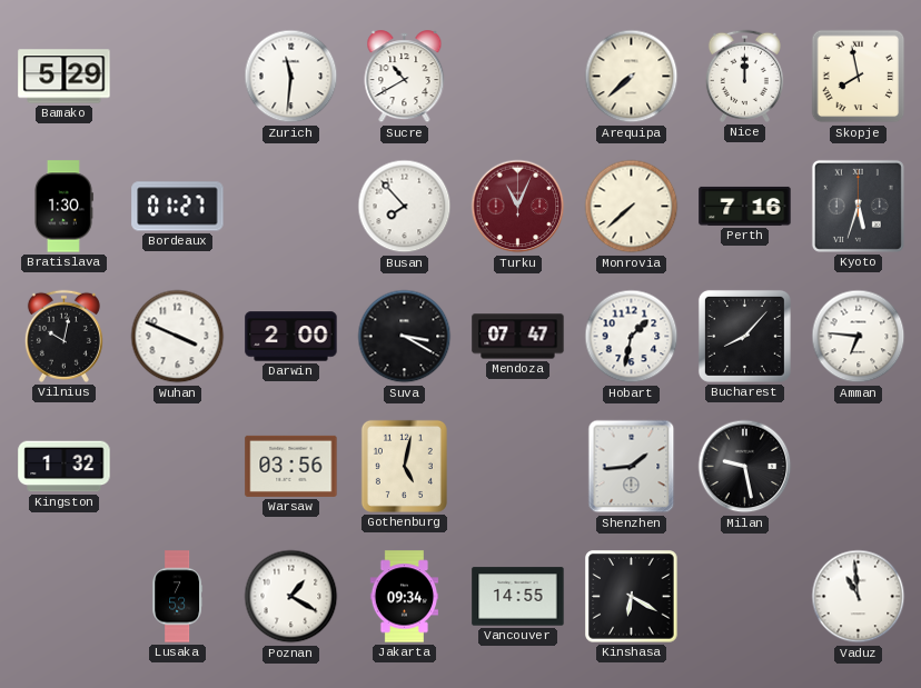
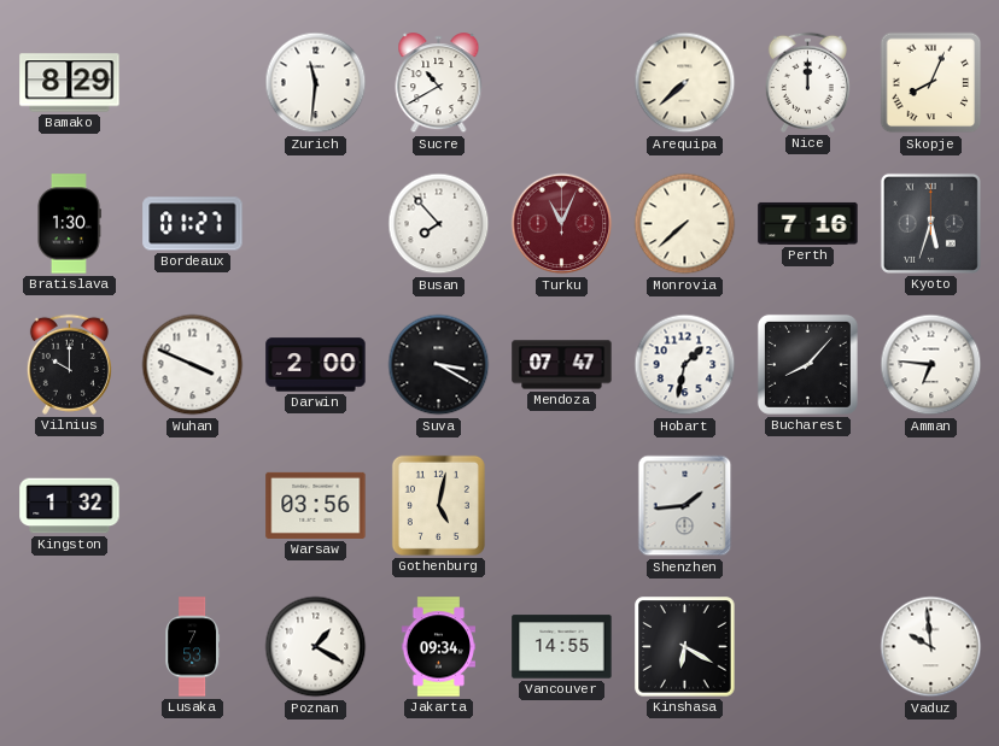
Bamako: 5:29 -> 8:29 (70, 83)
Skopje: 7:58 -> 8:04 (931, 83)
Vilnius: 10:02 -> 10:00 (69, 364)
Milan: 9:28 -> none (745, 467)
Vaduz: 10:59 -> 9:59 (931, 647)
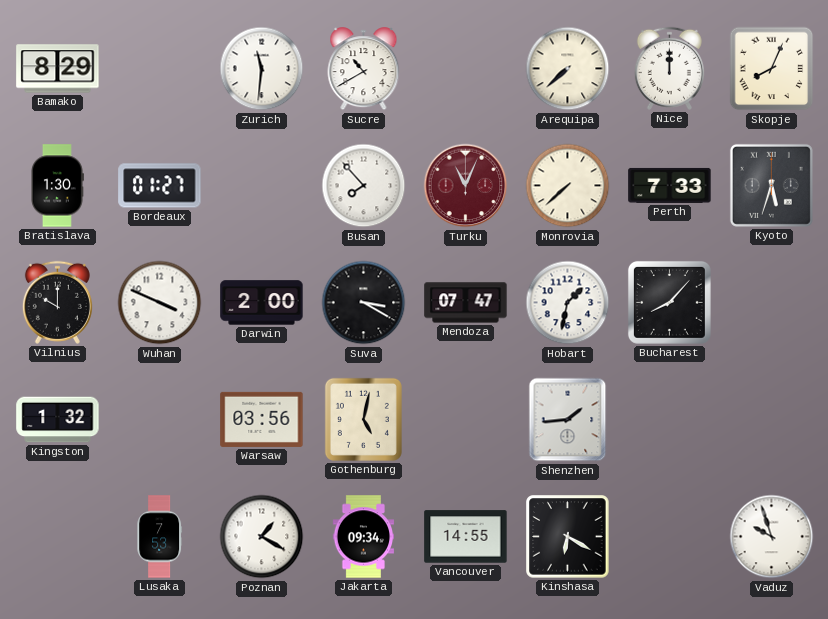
Perth: 7:16 -> 7:33 (670, 185)
Amman: 6:46 -> none (931, 365)
Vaduz: 9:59 -> 9:57 (772, 537)
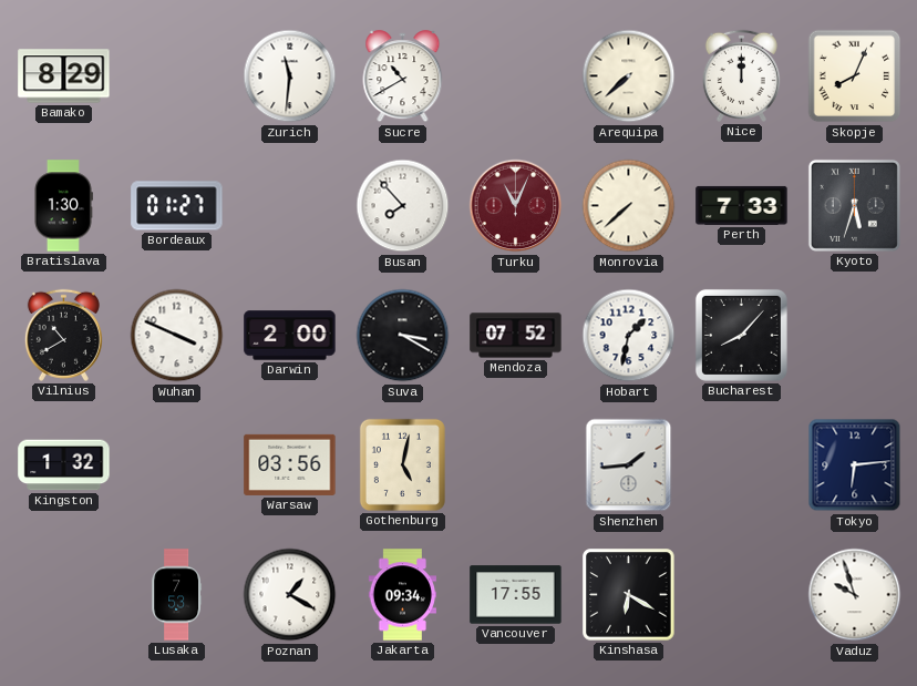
Vilnius: 10:00 -> 10:40 (63, 335)
Mendoza: 07:47 -> 07:52 (516, 336)
Tokyo: none -> 6:14 (855, 465)
Vancouver: 14:55 -> 17:55 (516, 595)
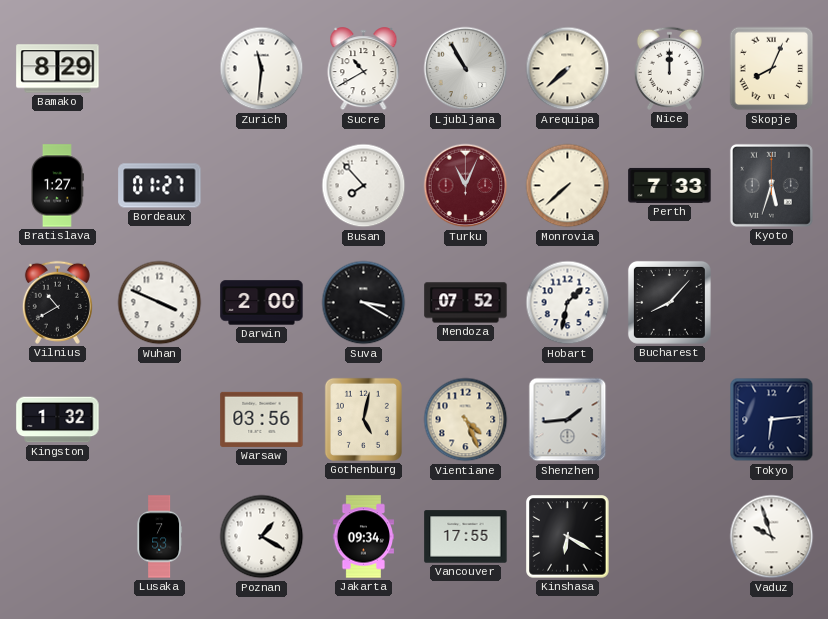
Ljubljana: none -> 10:55 (466, 69)
Bratislava: 1:30 -> 1:27 (58, 186)
Vientiane: none -> 4:26 (466, 420)
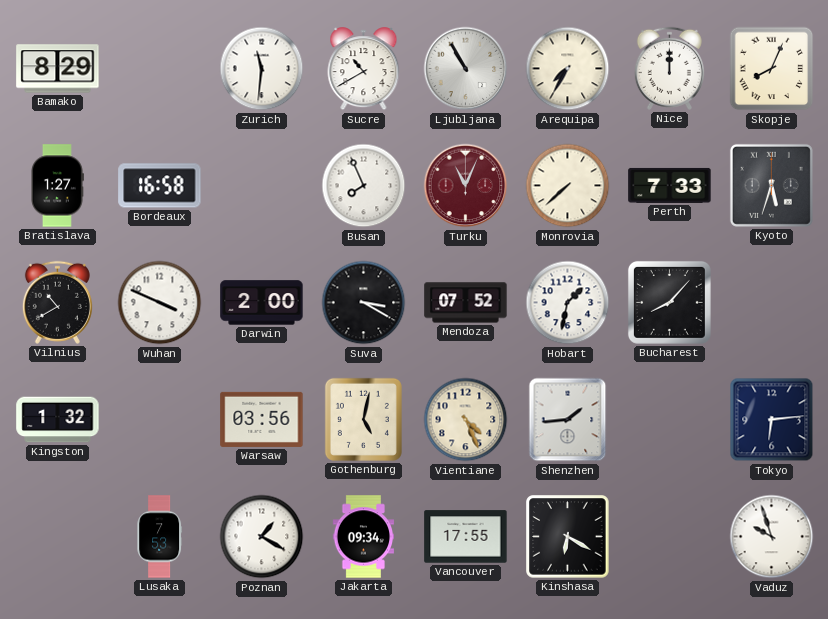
Arequipa: 7:38 -> 7:35 (568, 69)
Bordeaux: 01:27 -> 16:58 (160, 186)
Busan: 7:53 -> 7:56 (364, 186)
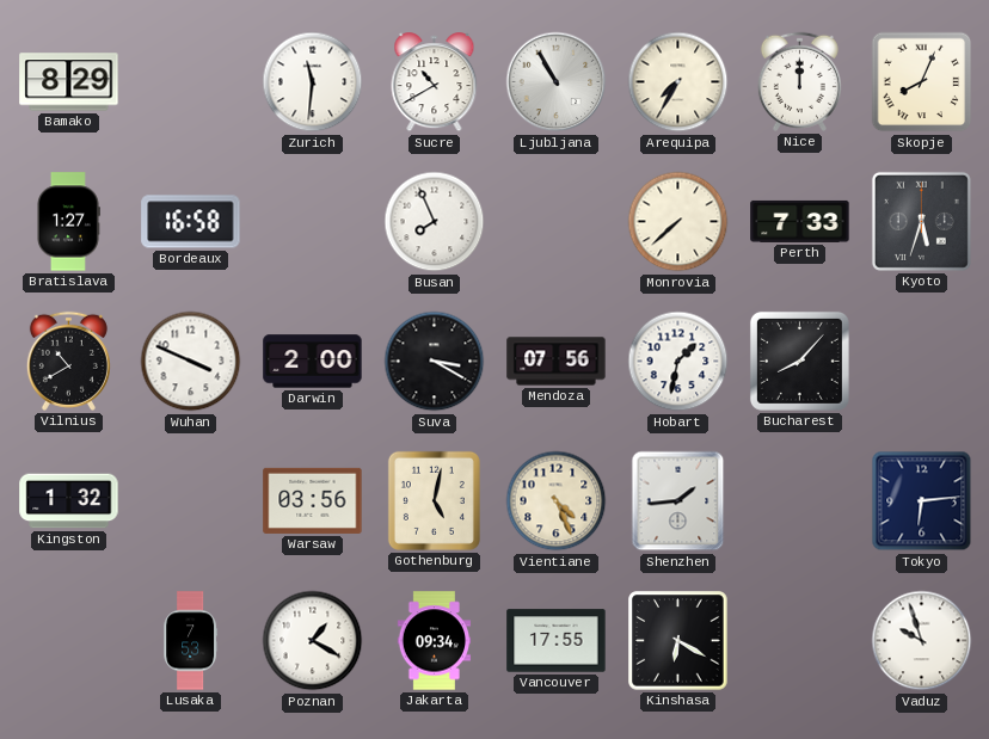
Turku: 11:04 -> none (466, 186)
Mendoza: 07:52 -> 07:56 (557, 362)
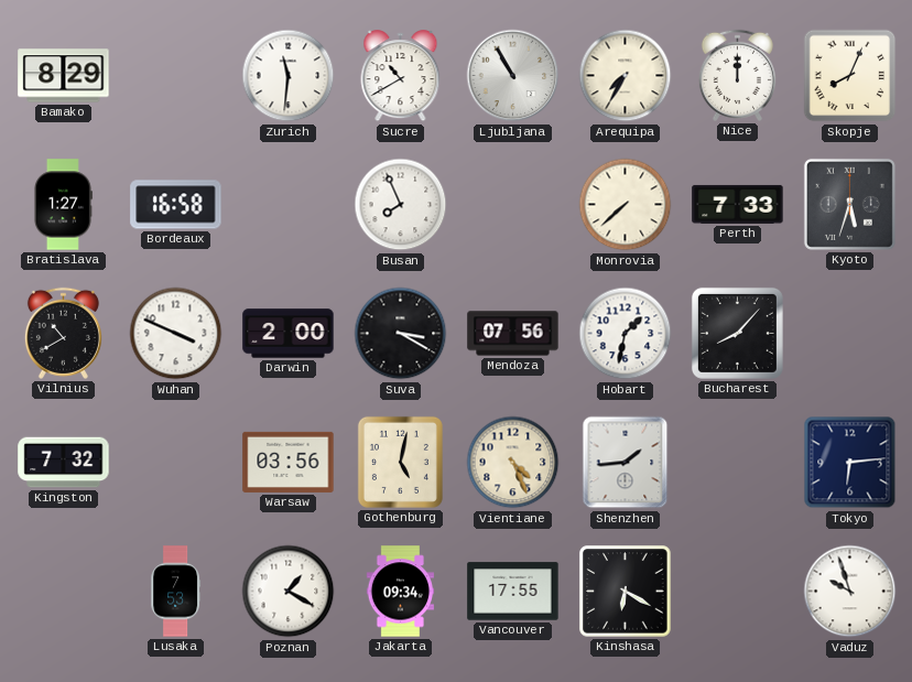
Kingston: 1:32 -> 7:32 (64, 463)
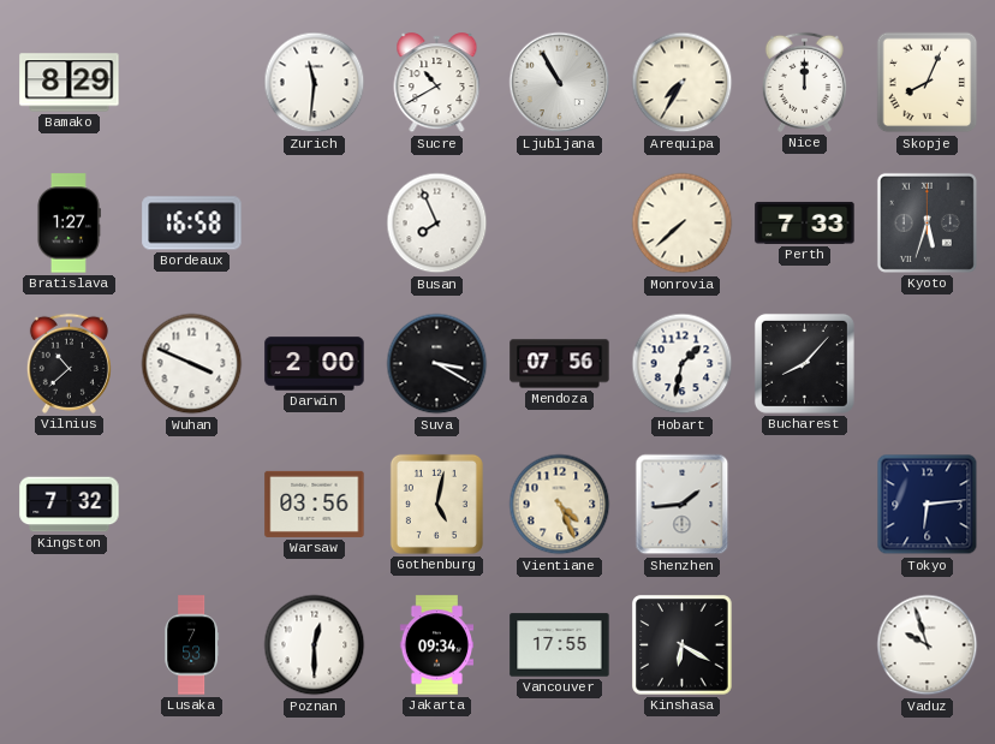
Vilnius: 10:40 -> 10:38 (68, 363)
Poznan: 1:20 -> 12:30 (315, 645)
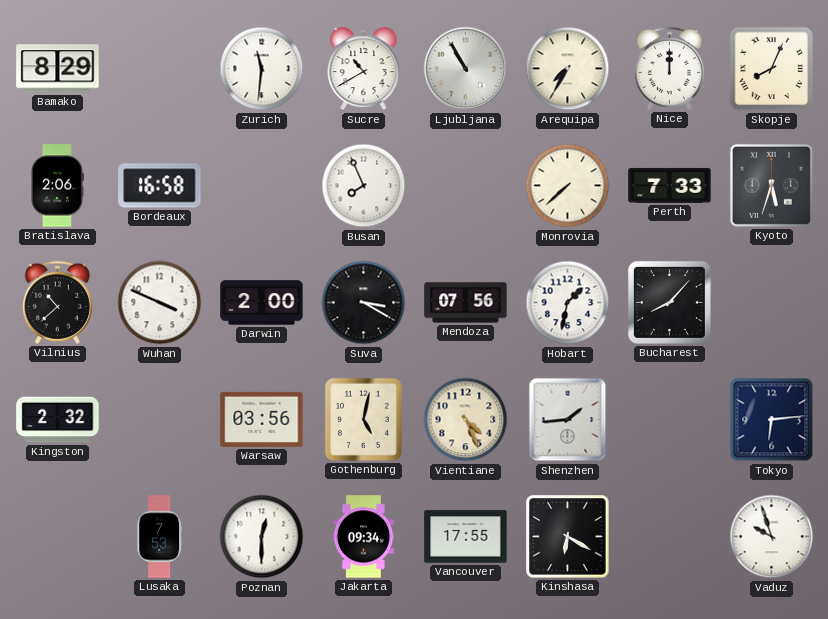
Bratislava: 1:27 -> 2:06 (58, 186)
Kingston: 7:32 -> 2:32 (58, 420)
